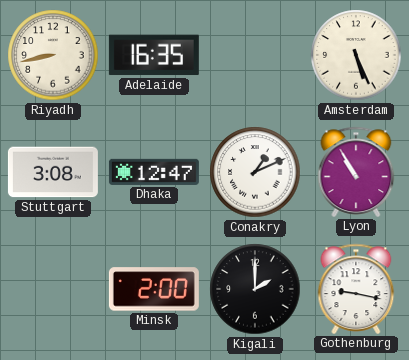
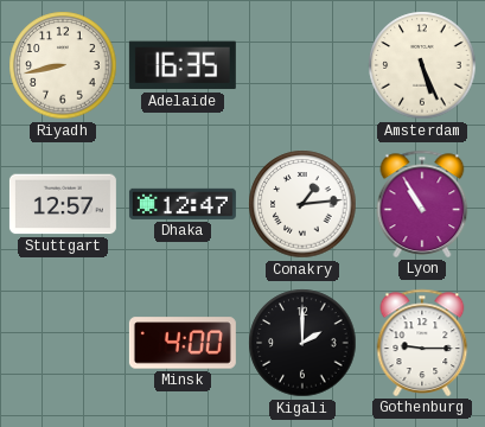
Stuttgart: 3:08 -> 12:57 (63, 204)
Conakry: 1:11 -> 1:14 (302, 204)
Minsk: 2:00 -> 4:00 (183, 343)
Gothenburg: 9:17 -> 9:15 (422, 343)
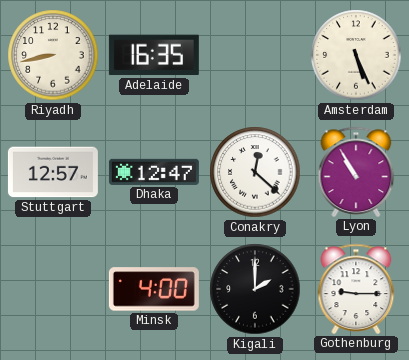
Conakry: 1:14 -> 12:22 (255, 172)
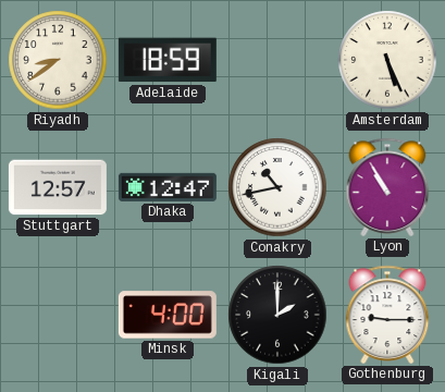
Riyadh: 8:43 -> 8:39 (58, 60)
Adelaide: 16:35 -> 18:59 (168, 60)
Conakry: 12:22 -> 10:43 (277, 187)
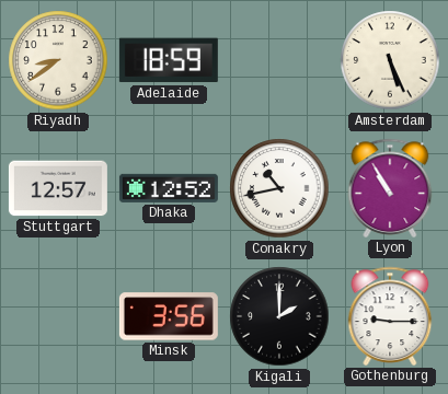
Dhaka: 12:47 -> 12:52 (169, 188)
Minsk: 4:00 -> 3:56 (169, 316)
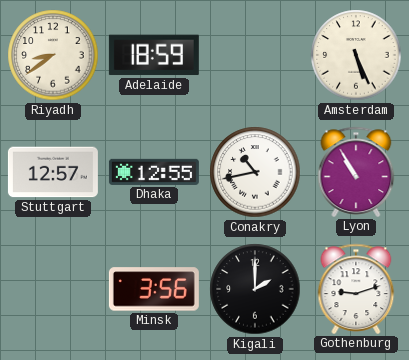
Dhaka: 12:52 -> 12:55 (154, 172)
Gothenburg: 9:15 -> 9:12 (356, 289)
